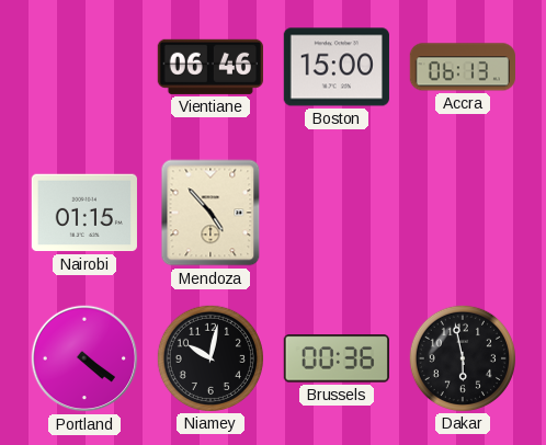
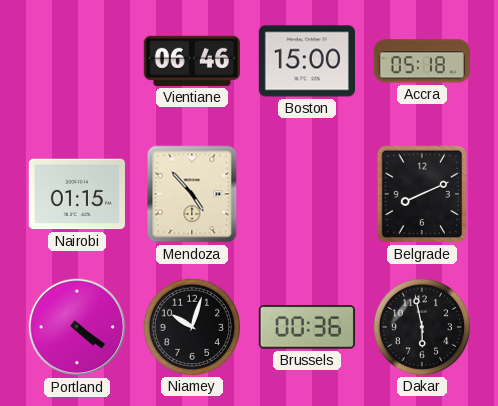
Accra: 06:13 -> 05:18 (421, 61)
Belgrade: none -> 8:11 (422, 194)
Niamey: 10:02 -> 10:03 (191, 326)
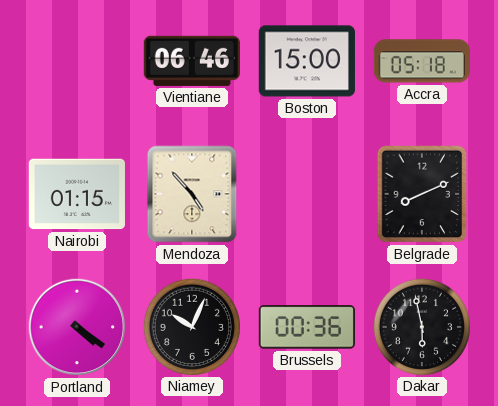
Niamey: 10:03 -> 10:04 (191, 326)
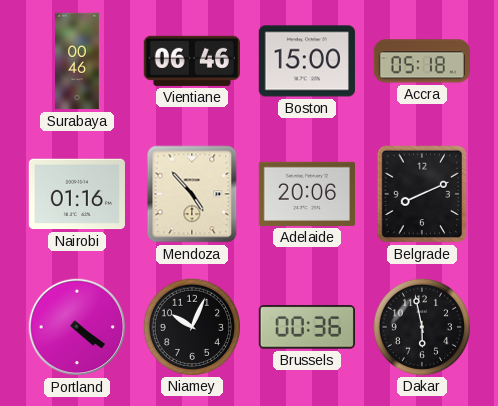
Surabaya: none -> 00:46 (78, 61)
Nairobi: 01:15 -> 01:16 (77, 194)
Adelaide: none -> 20:06 (306, 194)
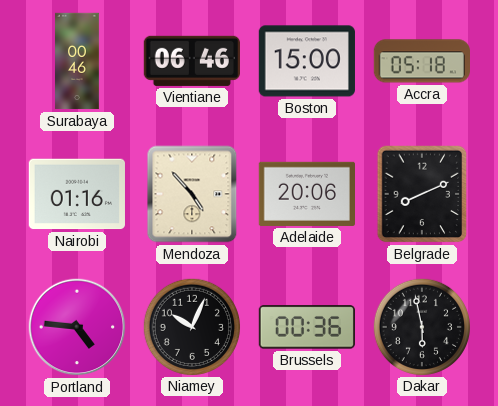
Portland: 4:21 -> 4:46 (77, 327)
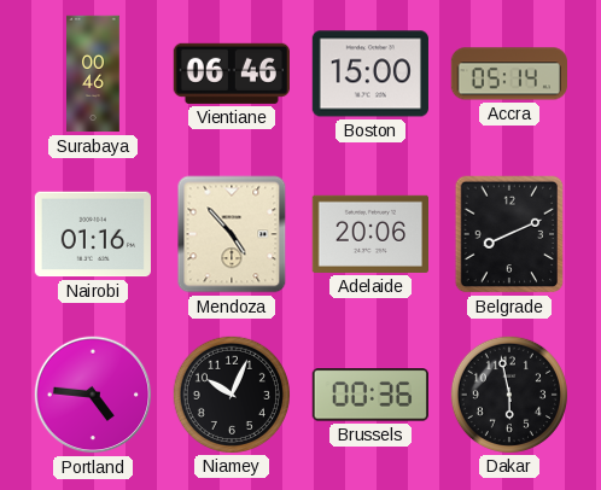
Accra: 05:18 -> 05:14 (508, 74)
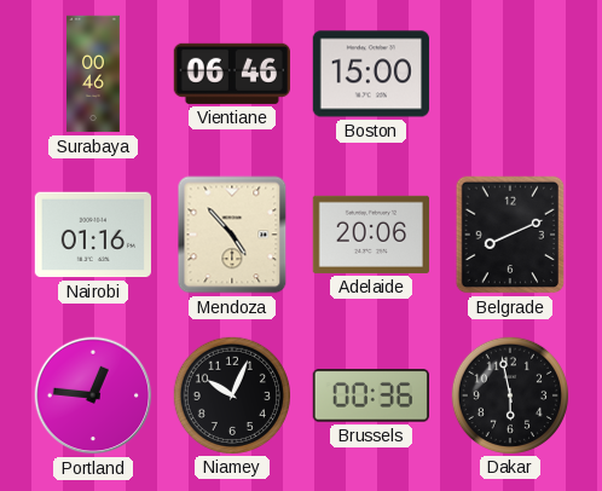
Accra: 05:14 -> none (508, 74)
Portland: 4:46 -> 12:46 (93, 395)
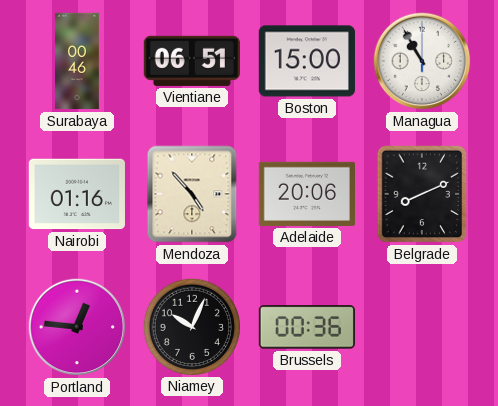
Vientiane: 06:46 -> 06:51 (192, 61)
Managua: none -> 10:55 (422, 61)
Dakar: 5:58 -> none (509, 394)
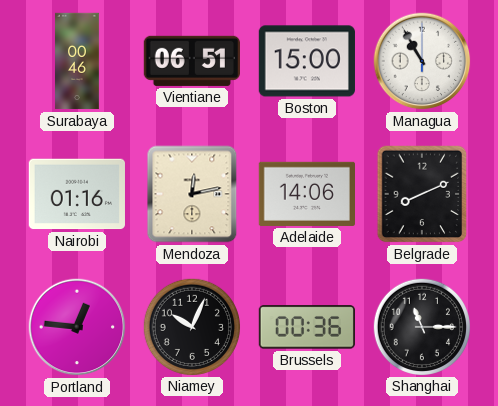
Mendoza: 4:53 -> 12:13 (192, 194)
Adelaide: 20:06 -> 14:06 (306, 194)
Shanghai: none -> 11:15 (421, 326)
